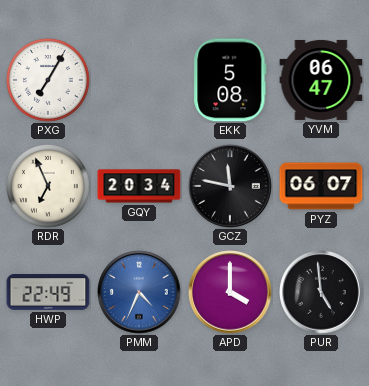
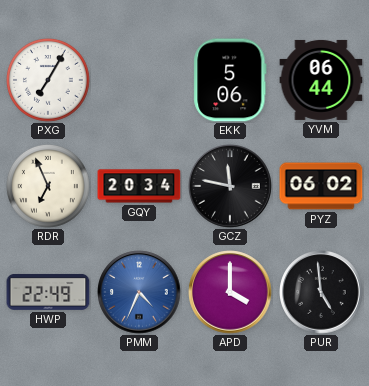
EKK: 5:08 -> 5:06 (230, 80)
YVM: 06:47 -> 06:44 (321, 80)
PYZ: 06:07 -> 06:02 (321, 186)
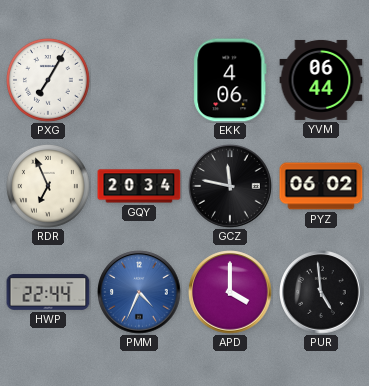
EKK: 5:06 -> 4:06 (230, 80)
HWP: 22:49 -> 22:44 (48, 292)
